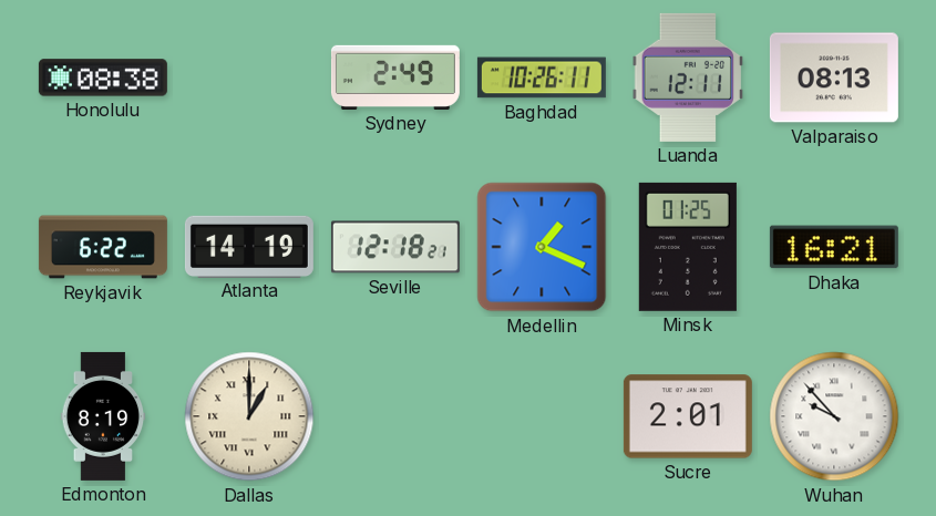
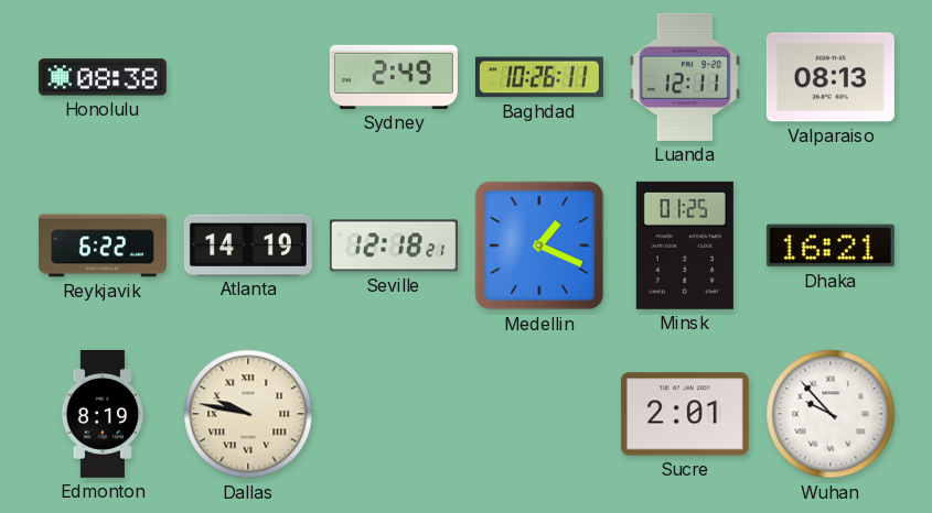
Dallas: 1:00 -> 9:47 (248, 414)
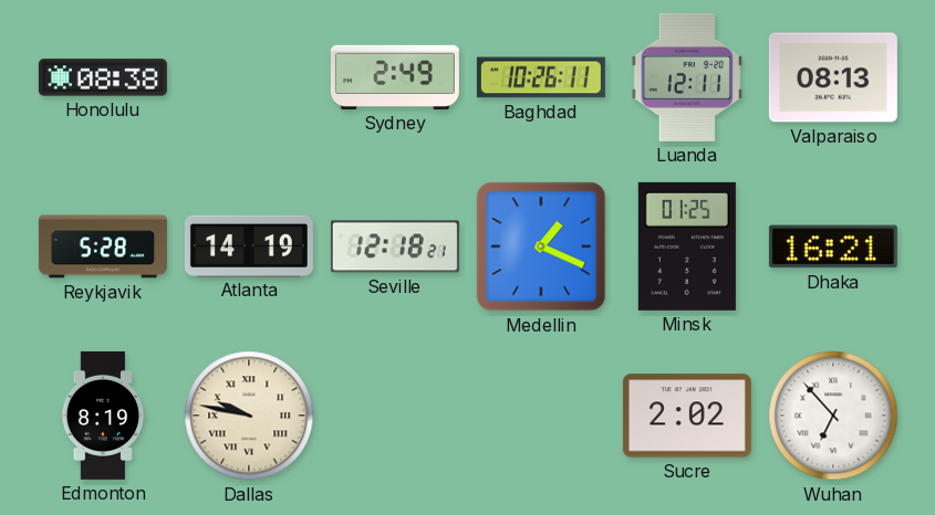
Reykjavik: 6:22 -> 5:28 (103, 246)
Sucre: 2:01 -> 2:02 (687, 416)
Wuhan: 9:53 -> 6:53 (833, 416)
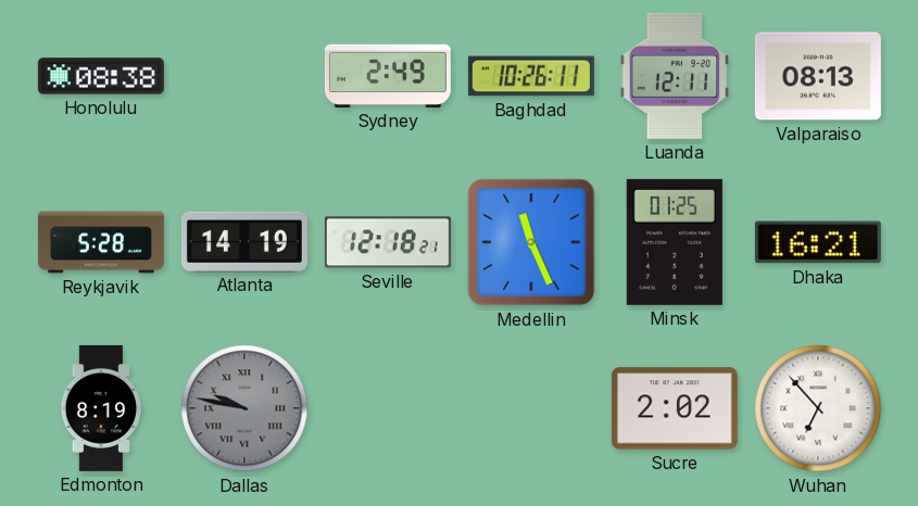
Medellin: 1:19 -> 11:26 (531, 242)
Dallas dial: cream -> grey (244, 408)
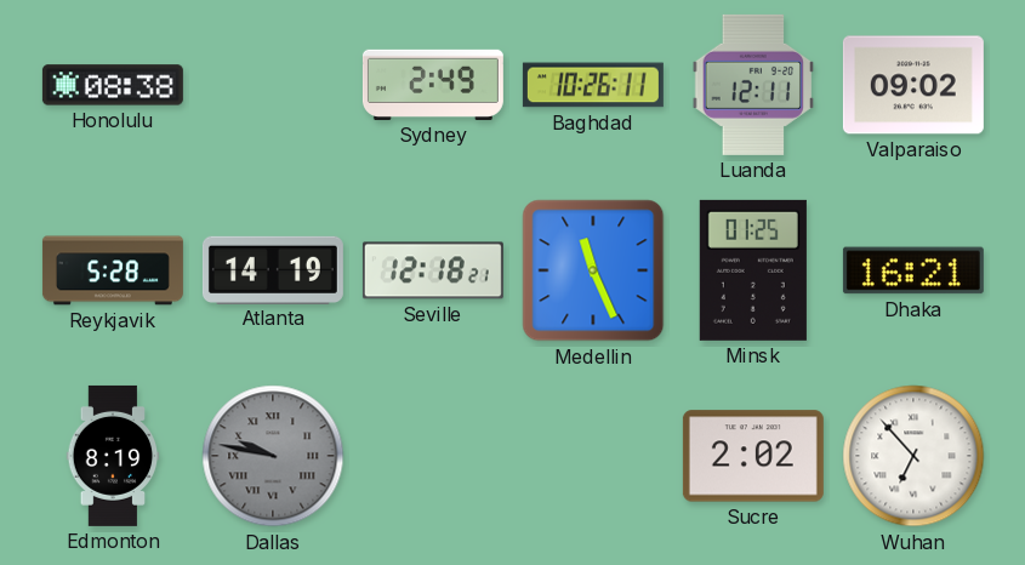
Valparaiso: 08:13 -> 09:02 (913, 85)
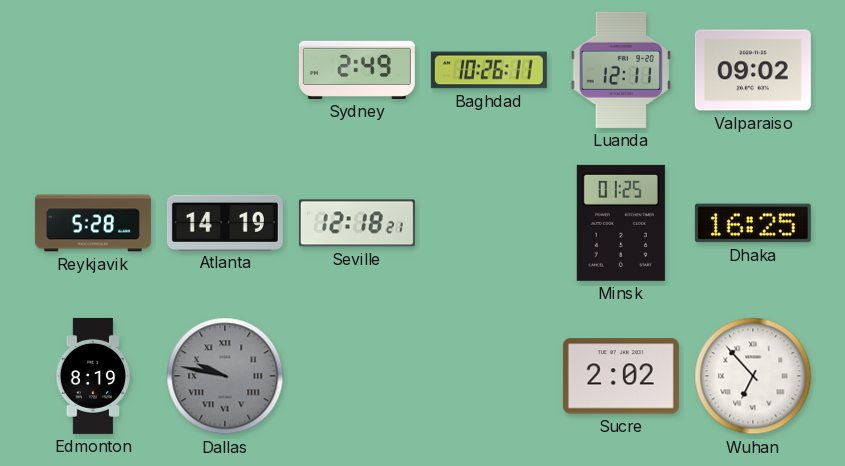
Honolulu: 08:38 -> none (113, 85)
Medellin: 11:26 -> none (593, 270)
Dhaka: 16:21 -> 16:25 (753, 223)
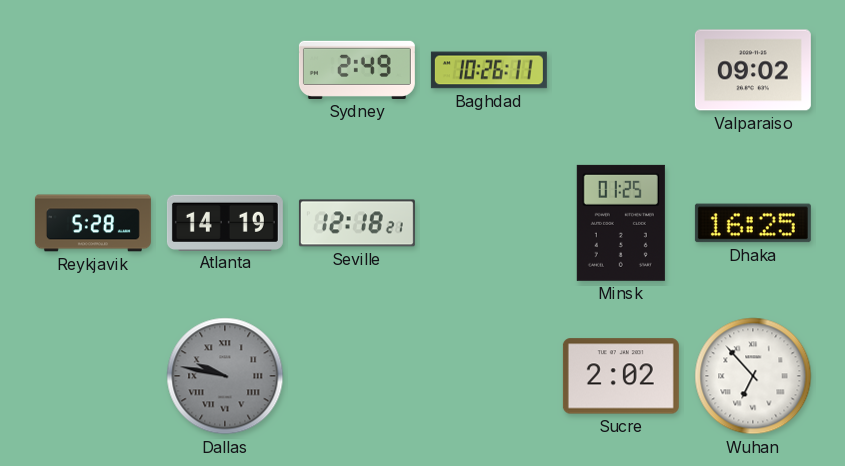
Luanda: 12:11 -> none (621, 70)
Edmonton: 8:19 -> none (93, 376)
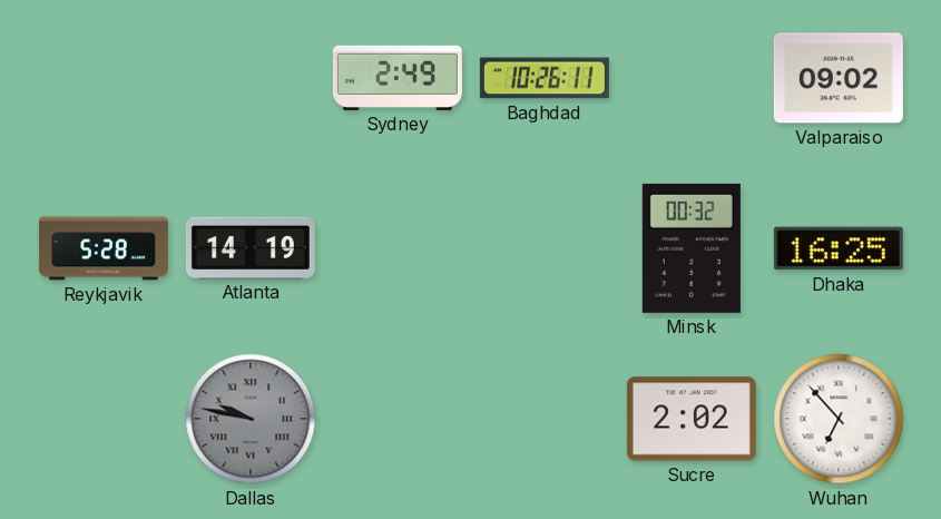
Seville: 12:18 -> none (357, 223)
Minsk: 01:25 -> 00:32 (692, 248)
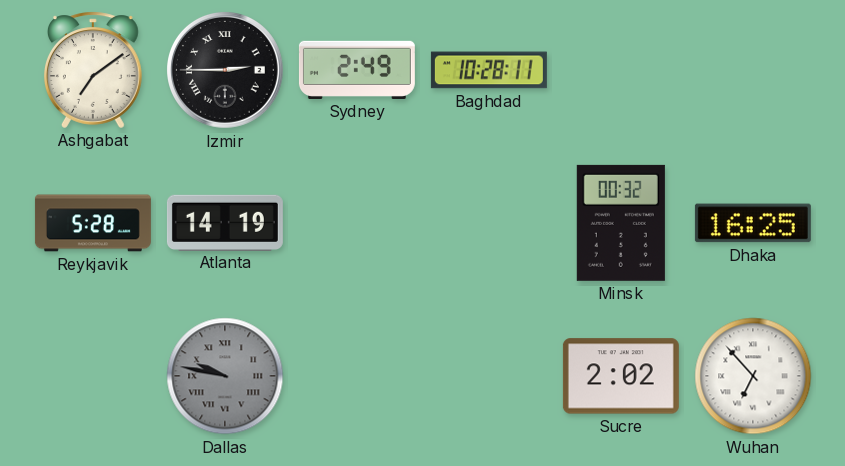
Ashgabat: none -> 7:09 (93, 70)
Izmir: none -> 2:45 (226, 71)
Baghdad: 10:26 -> 10:28 (489, 70)
Valparaiso: 09:02 -> none (839, 78)
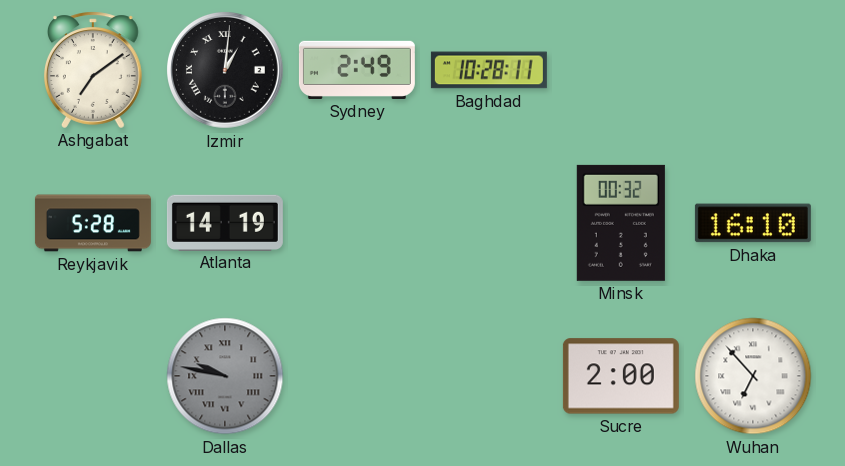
Izmir: 2:45 -> 1:01 (226, 71)
Dhaka: 16:25 -> 16:10 (753, 223)
Sucre: 2:02 -> 2:00 (621, 376)
